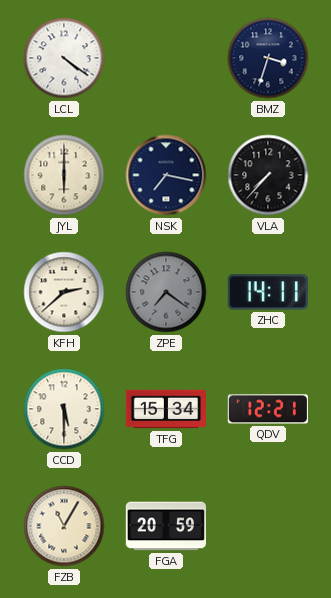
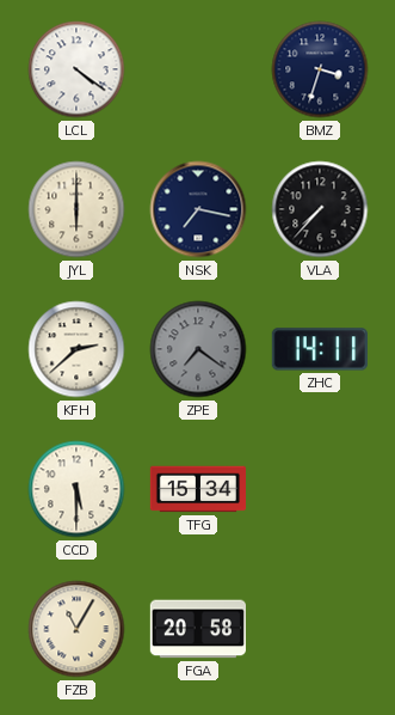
QDV: 12:21 -> none (268, 409)
FGA: 20:59 -> 20:58 (197, 629)
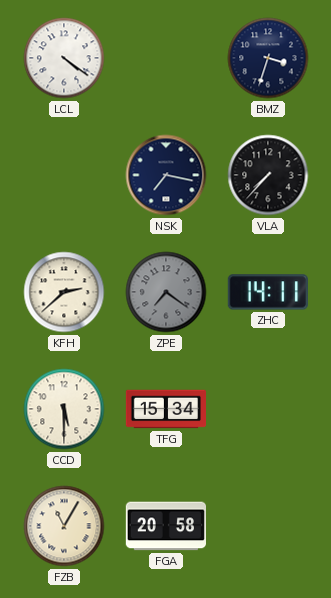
JYL: 6:00 -> none (76, 209)
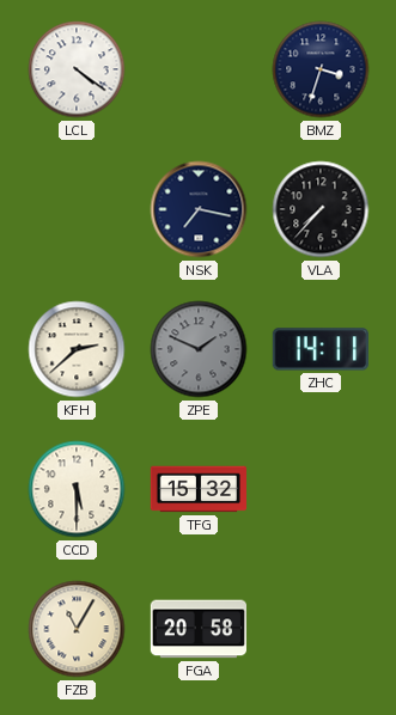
ZPE: 7:21 -> 1:49 (199, 349)
TFG: 15:34 -> 15:32 (197, 489)
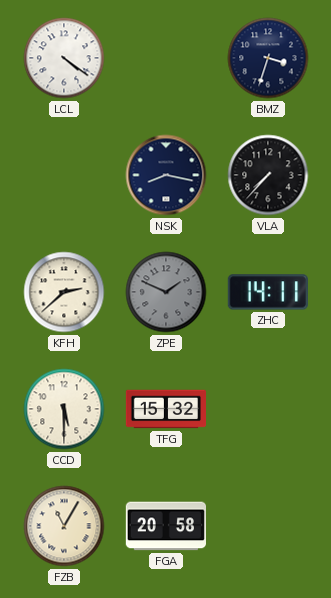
NSK: 7:17 -> 8:17 (166, 175)
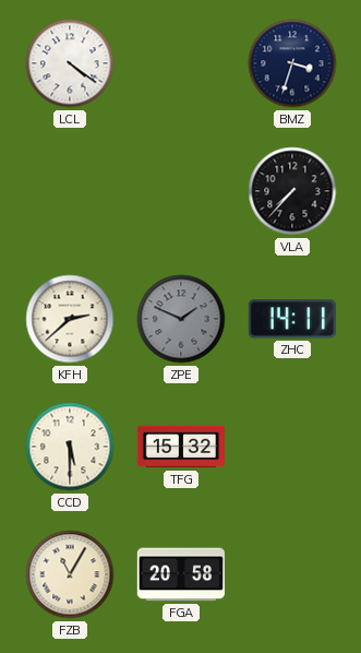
NSK: 8:17 -> none (166, 175)
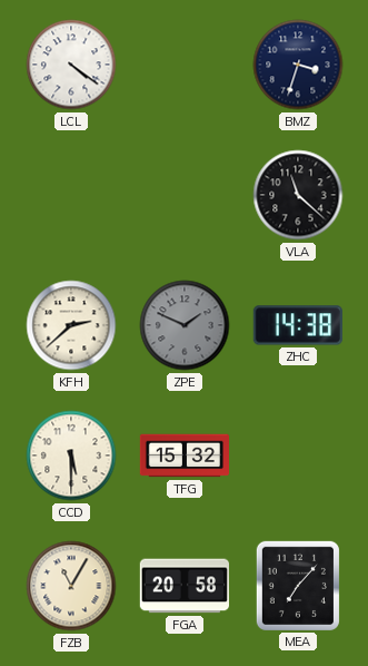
VLA: 7:37 -> 11:22 (298, 195)
ZHC: 14:11 -> 14:38 (298, 325)
MEA: none -> 7:07 (298, 585)
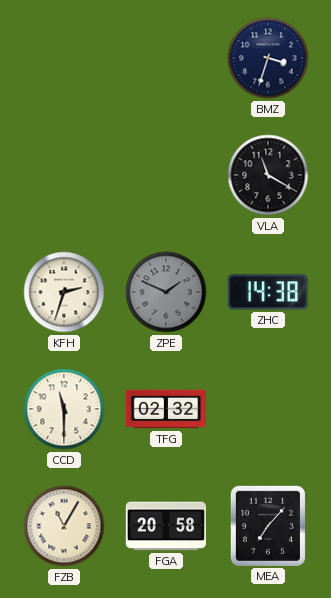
LCL: 4:21 -> none (71, 65)
VLA: 11:22 -> 11:20 (268, 175)
KFH: 2:38 -> 2:33 (64, 292)
CCD: 5:30 -> 11:30 (64, 409)
TFG: 15:32 -> 02:32 (165, 409)
